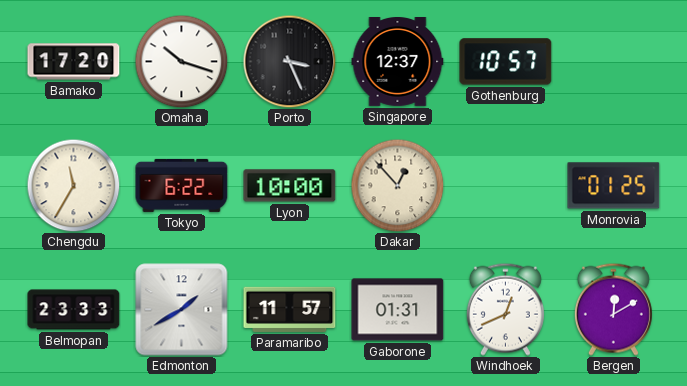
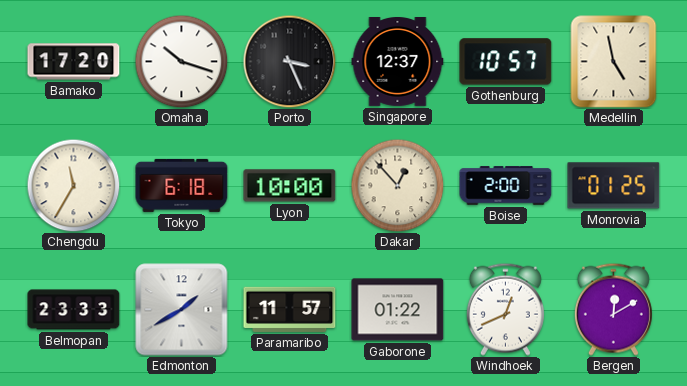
Medellin: none -> 4:58 (614, 62)
Tokyo: 6:22 -> 6:18 (182, 185)
Boise: none -> 2:00 (506, 186)
Gaborone: 01:31 -> 01:22 (398, 310)
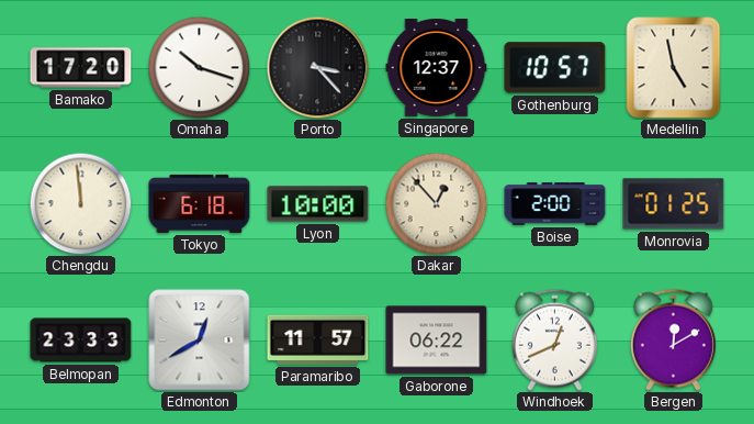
Porto: 3:26 -> 3:23 (317, 67)
Chengdu: 11:35 -> 11:59 (80, 203)
Edmonton: 1:40 -> 12:40 (200, 341)
Gaborone: 01:22 -> 06:22 (437, 341)
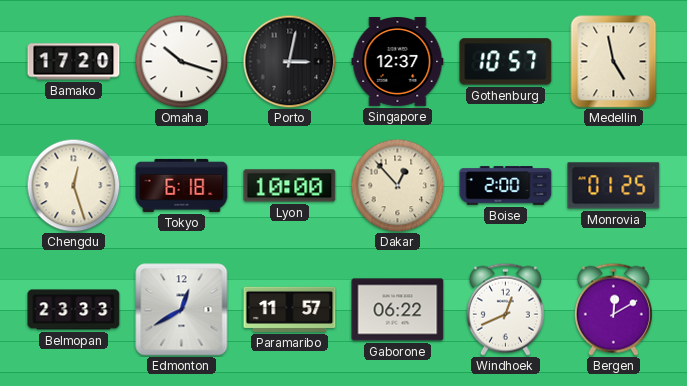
Porto: 3:23 -> 3:02 (289, 61)
Chengdu: 11:59 -> 12:27 (73, 185)
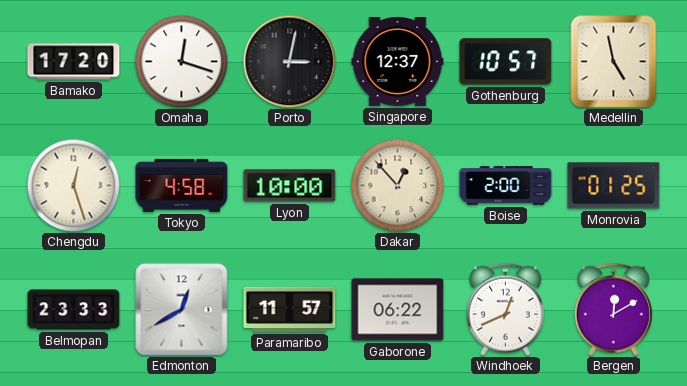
Omaha: 10:18 -> 12:18 (181, 61)
Tokyo: 6:18 -> 4:58 (182, 185)
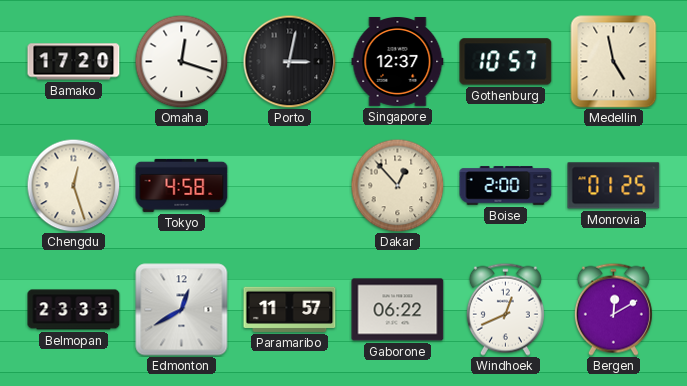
Lyon: 10:00 -> none (290, 186)
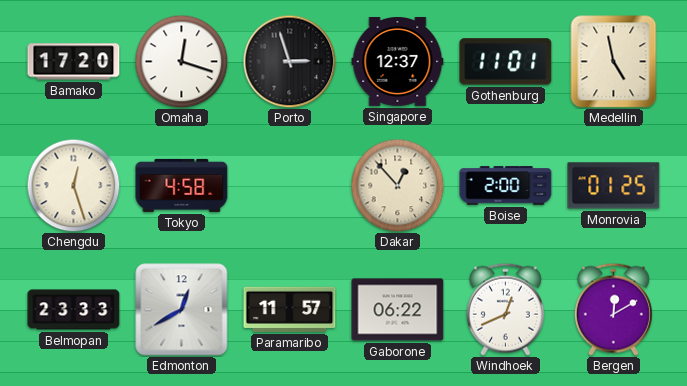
Porto: 3:02 -> 2:57 (289, 61)
Gothenburg: 10:57 -> 11:01 (506, 62)
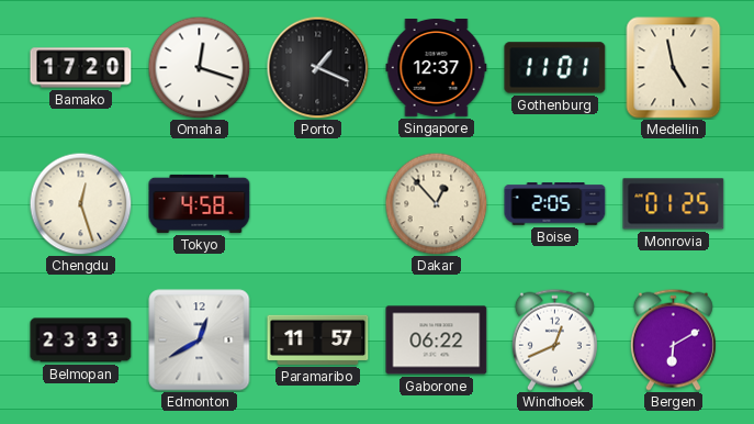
Porto: 2:57 -> 1:19 (317, 67)
Boise: 2:00 -> 2:05 (555, 204)
Bergen: 12:10 -> 6:10 (673, 339)
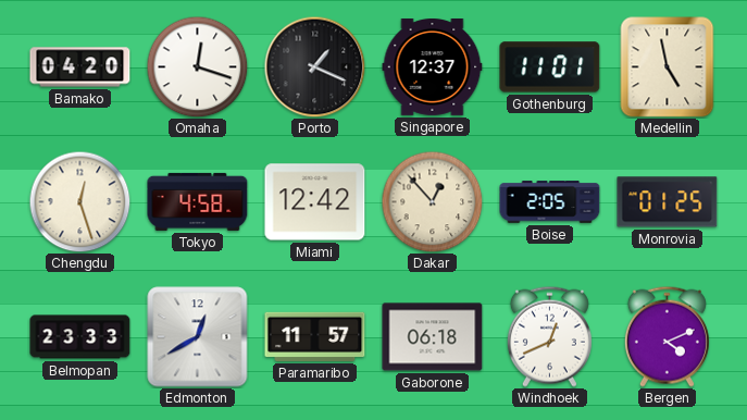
Bamako: 17:20 -> 04:20 (80, 67)
Miami: none -> 12:42 (315, 202)
Gaborone: 06:22 -> 06:18 (433, 337)
Bergen: 6:10 -> 4:11 (667, 336)
